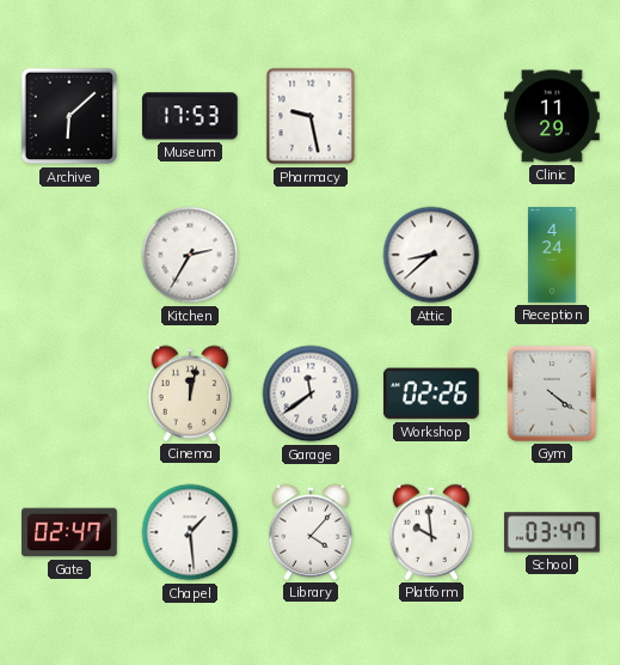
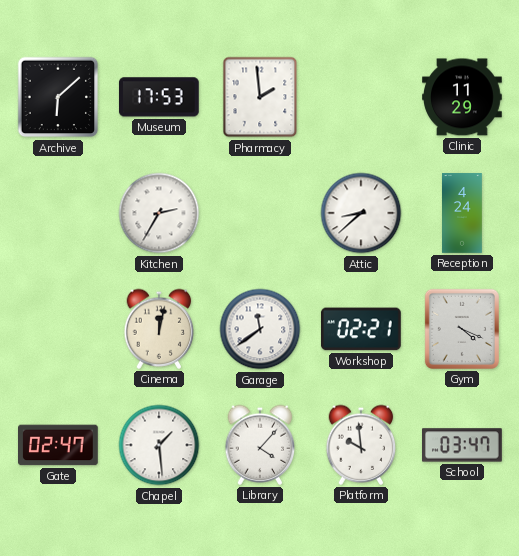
Pharmacy: 9:28 -> 1:59 (260, 97)
Workshop: 02:26 -> 02:21 (361, 329)
Gym: 4:21 -> 4:19 (462, 329)
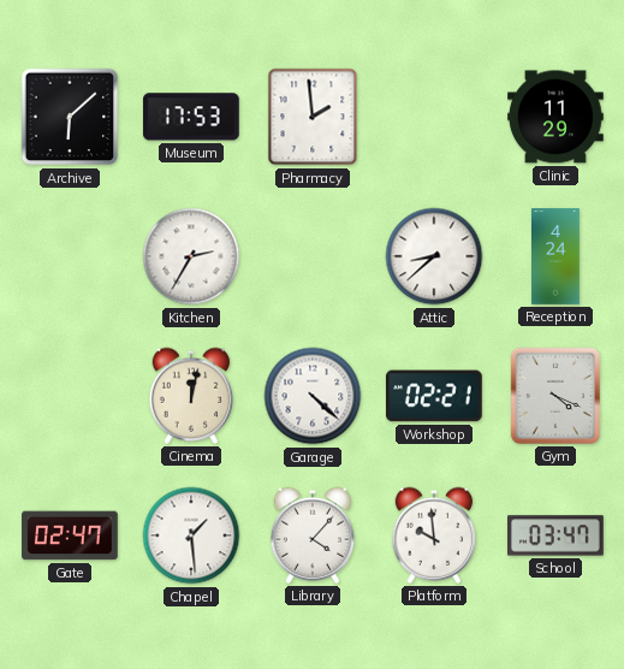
Garage: 11:39 -> 4:22 (313, 396)
